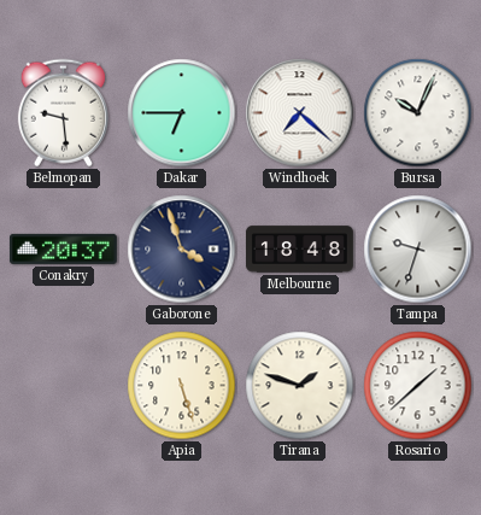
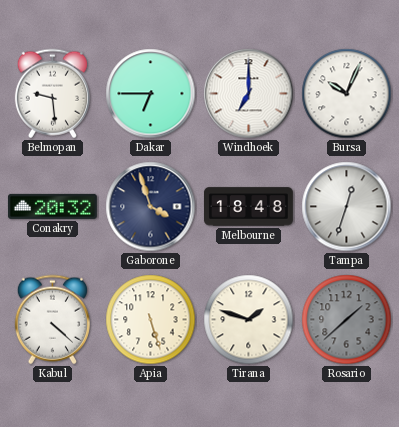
Windhoek: 7:22 -> 7:00 (249, 94)
Conakry: 20:37 -> 20:32 (52, 206)
Tampa: 9:33 -> 12:33 (347, 207)
Kabul: none -> 4:22 (52, 320)
Rosario dial: white -> grey (347, 320)
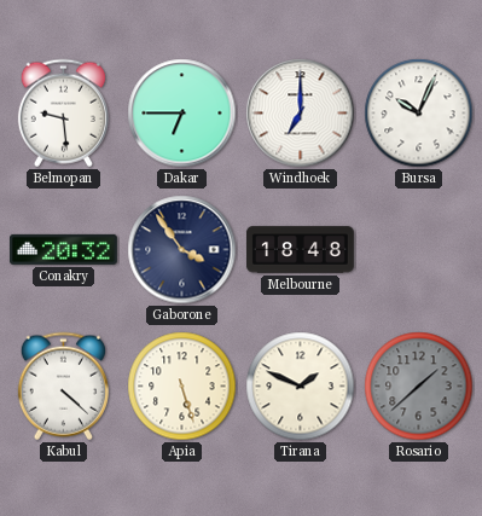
Gaborone: 3:57 -> 3:54 (182, 250)
Tampa: 12:33 -> none (347, 207)
Tirana: 1:48 -> 1:49 (301, 387)
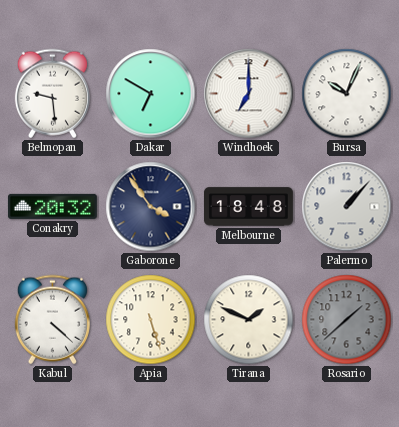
Dakar: 6:45 -> 6:50 (151, 94)
Palermo: none -> 1:07 (347, 207)
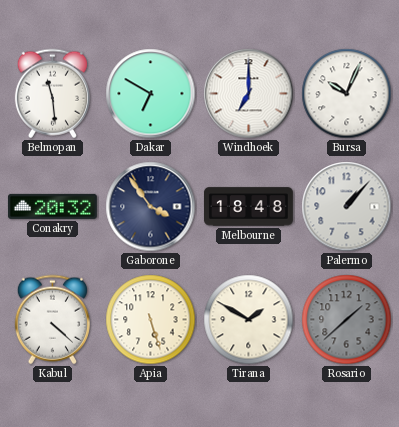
Belmopan: 9:29 -> 11:29 (52, 94)
Tirana: 1:49 -> 1:50 (249, 320)
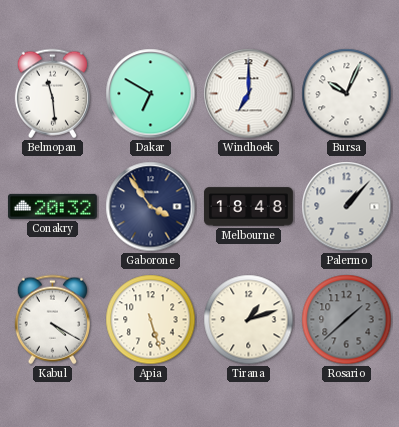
Kabul: 4:22 -> 4:20 (52, 320)
Tirana: 1:50 -> 1:12 (249, 320)
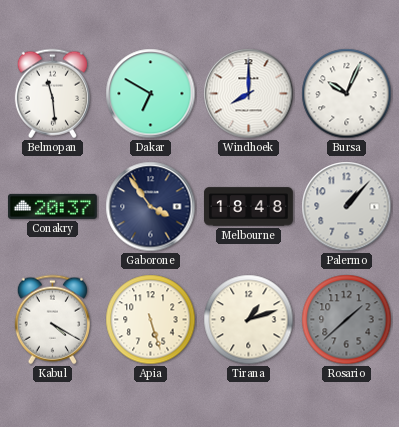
Windhoek: 7:00 -> 8:00 (249, 94)
Conakry: 20:32 -> 20:37 (52, 206)
